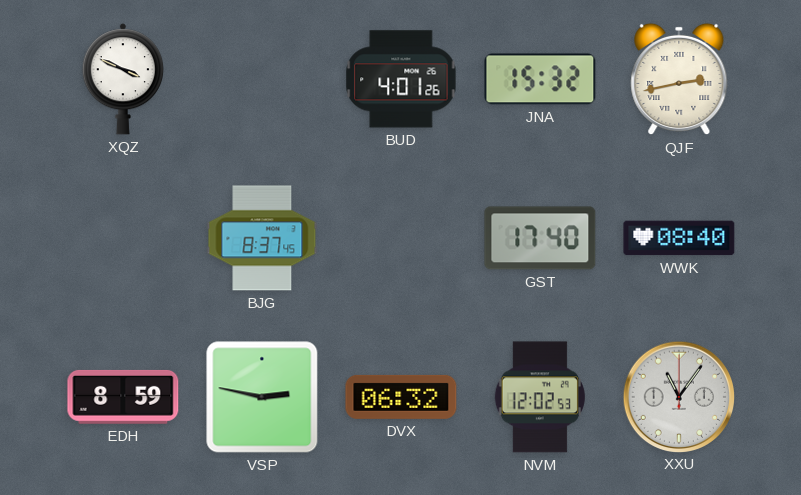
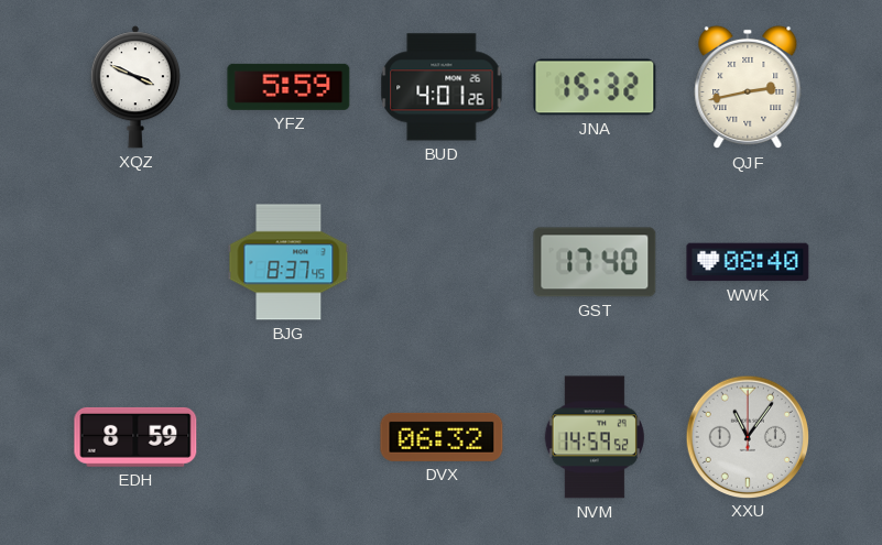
YFZ: none -> 5:59 (288, 87)
VSP: 2:47 -> none (262, 397)
NVM: 12:02 -> 14:59 (595, 437)
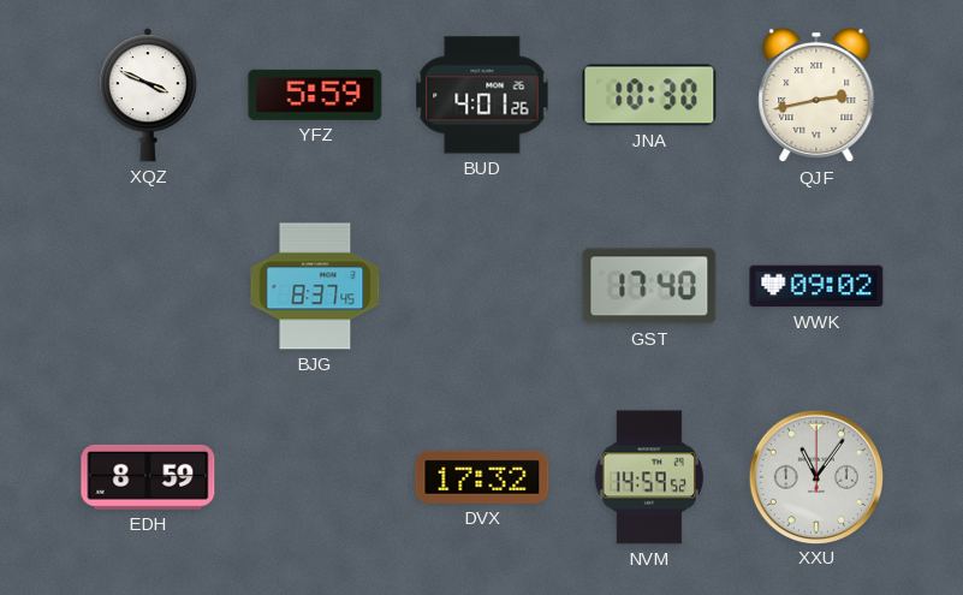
JNA: 15:32 -> 10:30 (649, 95)
WWK: 08:40 -> 09:02 (816, 286)
DVX: 06:32 -> 17:32 (482, 477)
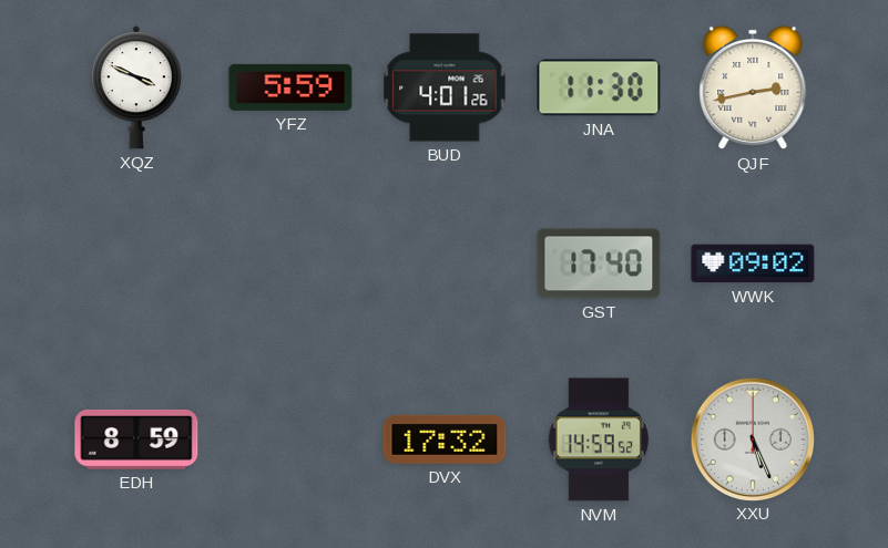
JNA: 10:30 -> 11:30 (599, 87)
BJG: 8:37 -> none (315, 286)
XXU: 11:06 -> 5:26 (752, 438)
